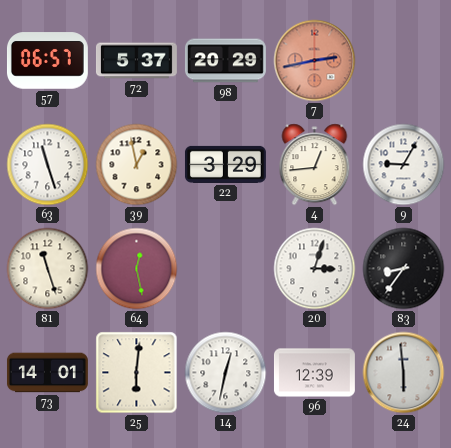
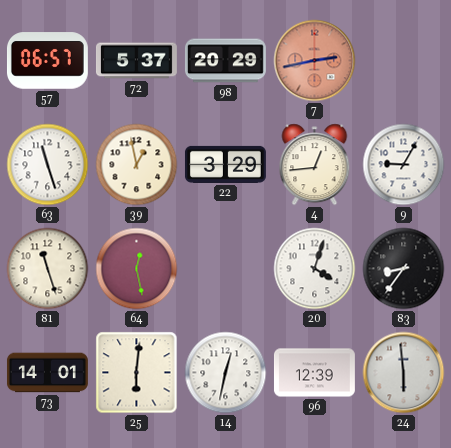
20: 3:03 -> 4:03 (315, 269)
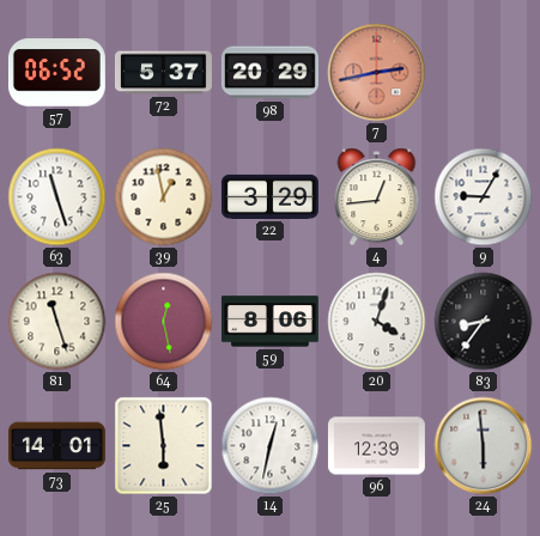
57: 06:57 -> 06:52 (56, 73)
59: none -> 8:06 (269, 322)
25: 6:01 -> 5:59 (164, 446)
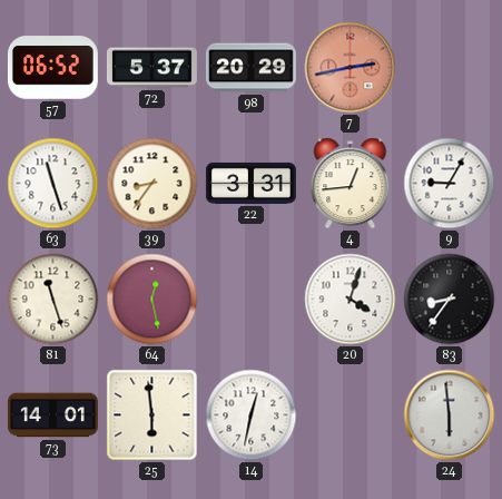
39: 12:58 -> 8:36 (152, 184)
22: 3:29 -> 3:31 (250, 183)
59: 8:06 -> none (269, 322)
96: 12:39 -> none (376, 446)
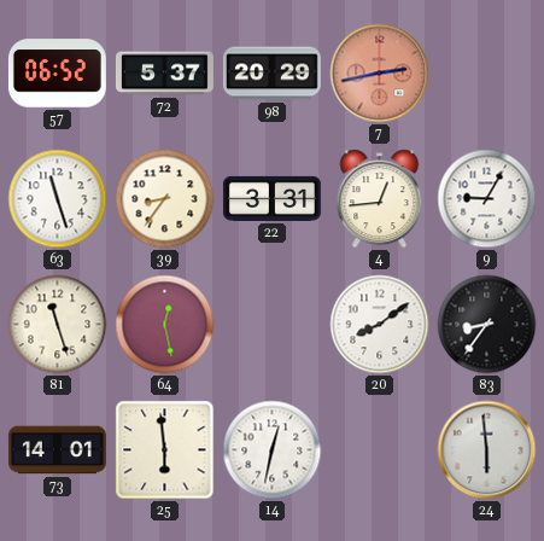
20: 4:03 -> 8:09 (380, 325)
